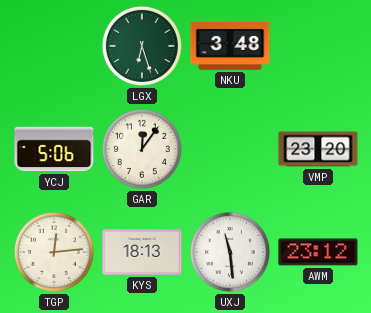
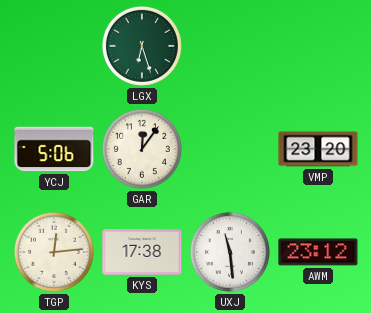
NKU: 3:48 -> none (230, 46)
KYS: 18:13 -> 17:38 (142, 252)
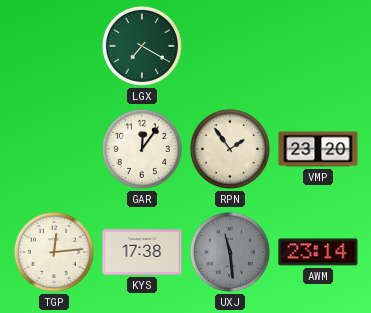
LGX: 6:27 -> 7:20 (142, 46)
YCJ: 5:06 -> none (54, 149)
RPN: none -> 1:54 (230, 149)
UXJ dial: white -> grey (230, 252)
AWM: 23:12 -> 23:14 (318, 252)
